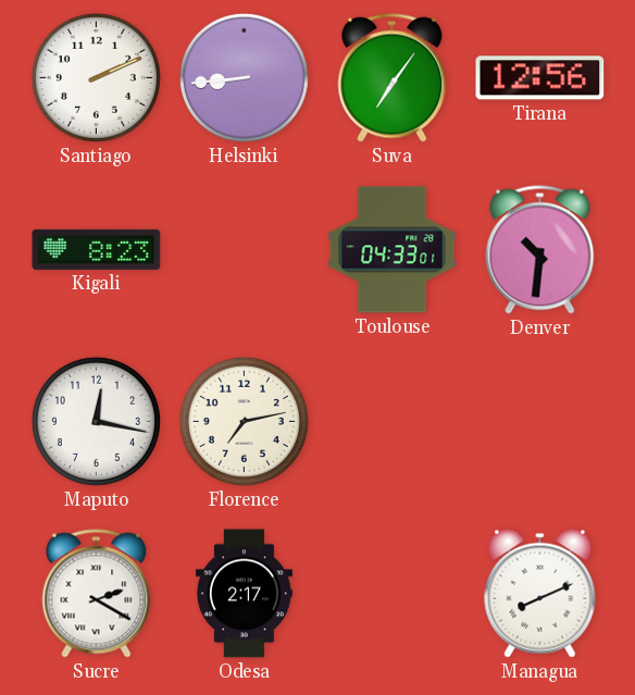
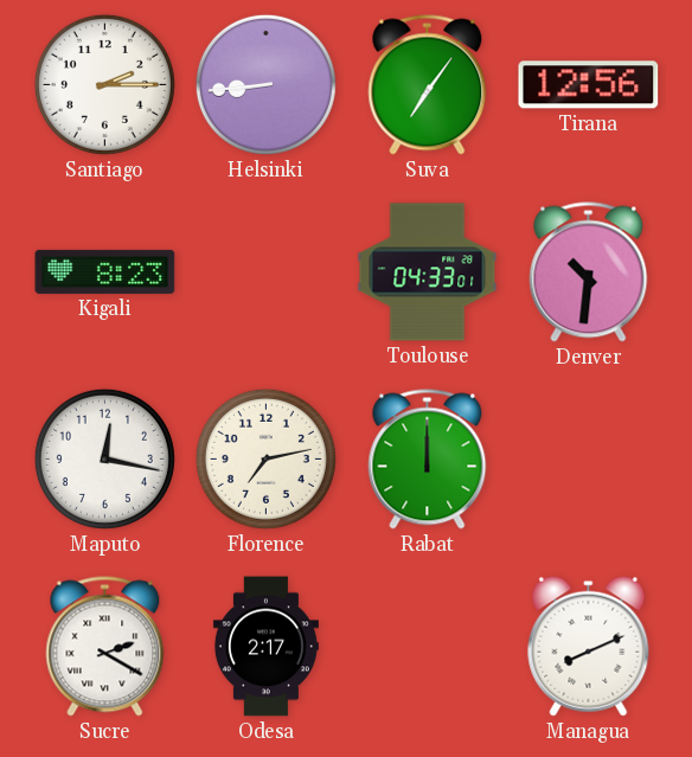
Santiago: 2:11 -> 2:15 (104, 84)
Rabat: none -> 12:00 (428, 460)
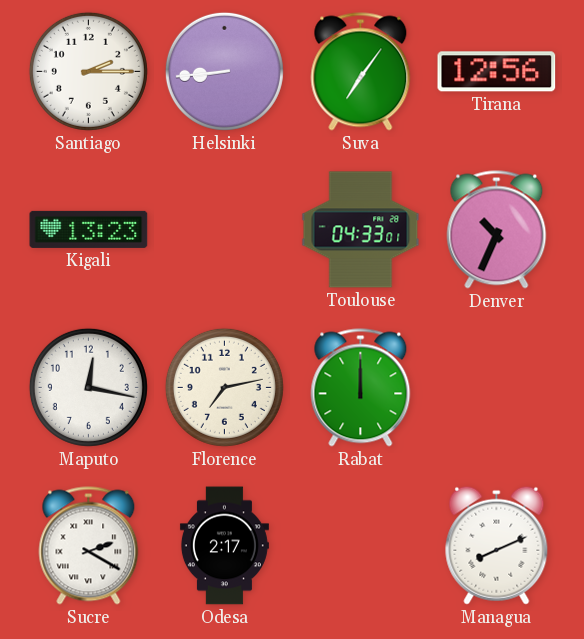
Kigali: 8:23 -> 13:23 (89, 229)
Denver: 10:31 -> 10:34 (497, 230)
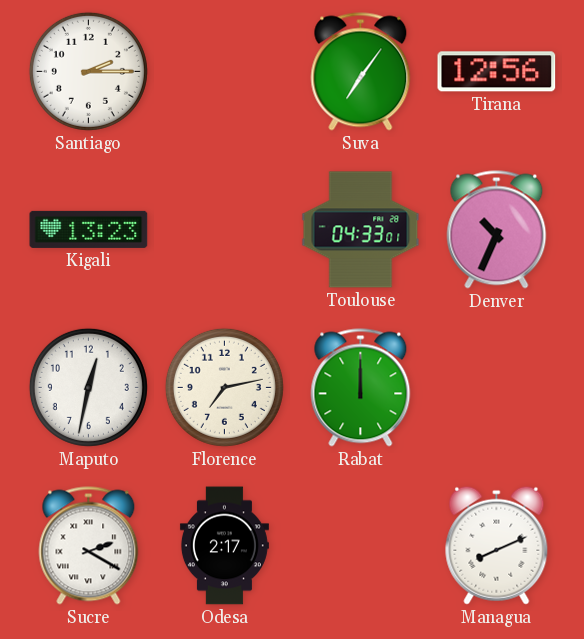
Helsinki: 8:44 -> none (224, 71)
Maputo: 12:17 -> 12:32 (88, 387)
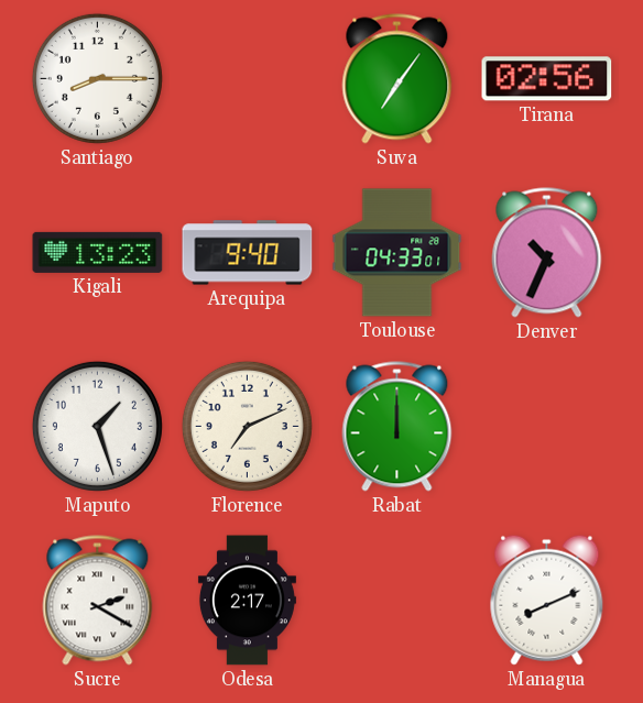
Santiago: 2:15 -> 8:15 (97, 78)
Tirana: 12:56 -> 02:56 (547, 79)
Arequipa: none -> 9:40 (248, 253)
Maputo: 12:32 -> 1:27 (97, 426)
Florence: 7:13 -> 7:11 (247, 426)
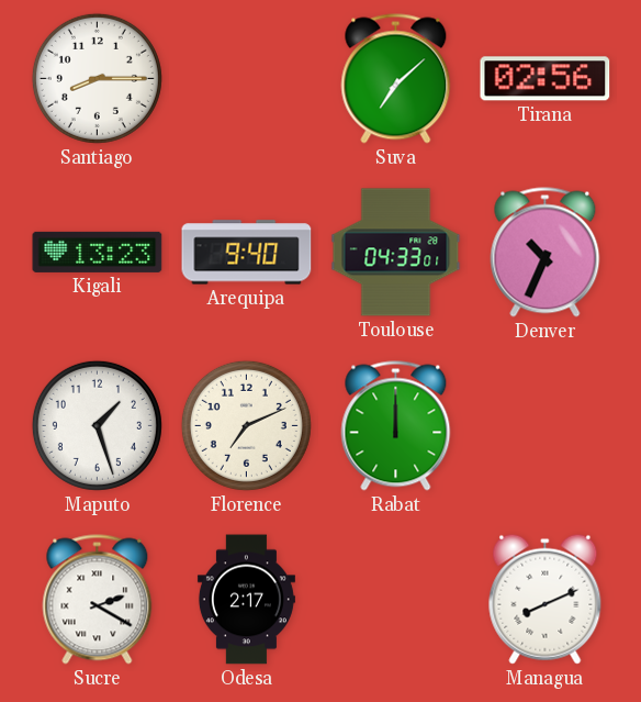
Suva: 7:06 -> 7:08 (396, 79)
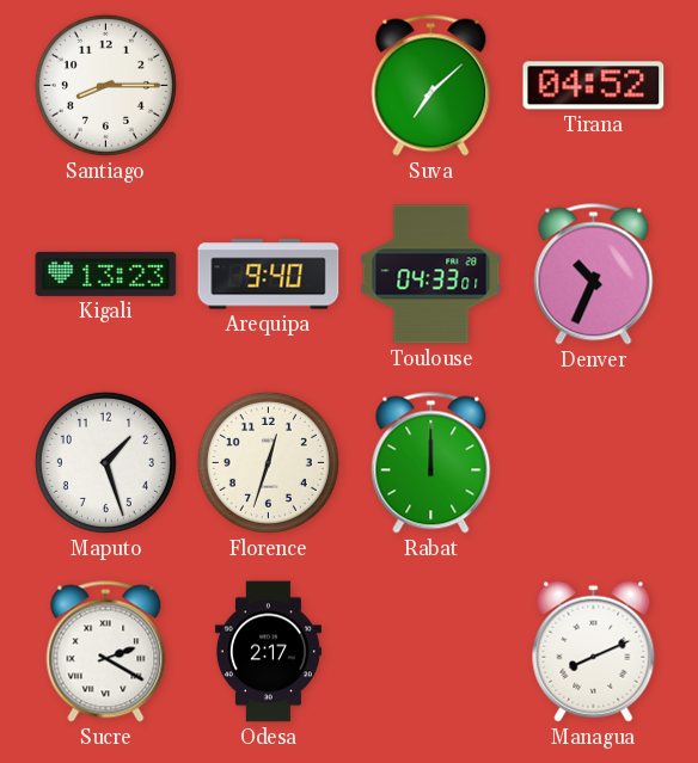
Tirana: 02:56 -> 04:52 (594, 86)
Florence: 7:11 -> 12:33 (268, 462)
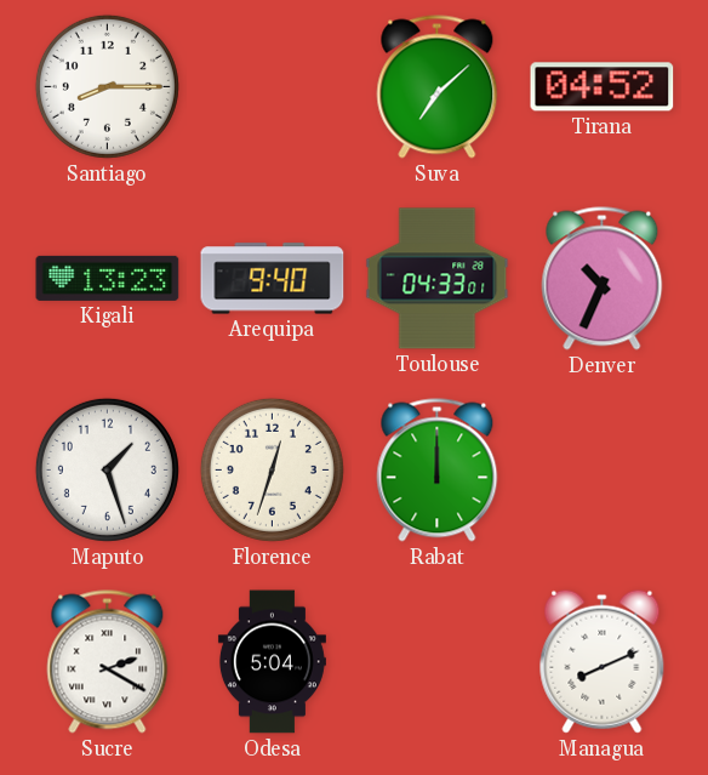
Odesa: 2:17 -> 5:04 (272, 662)
